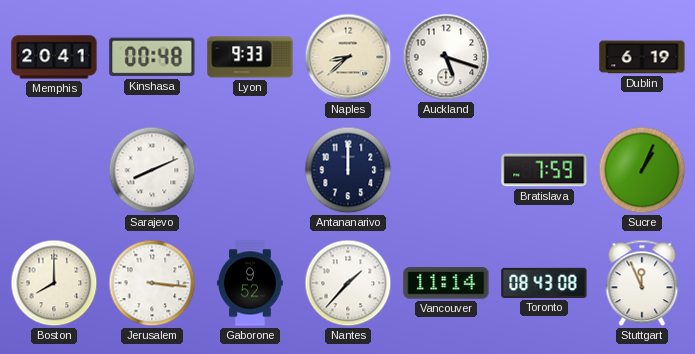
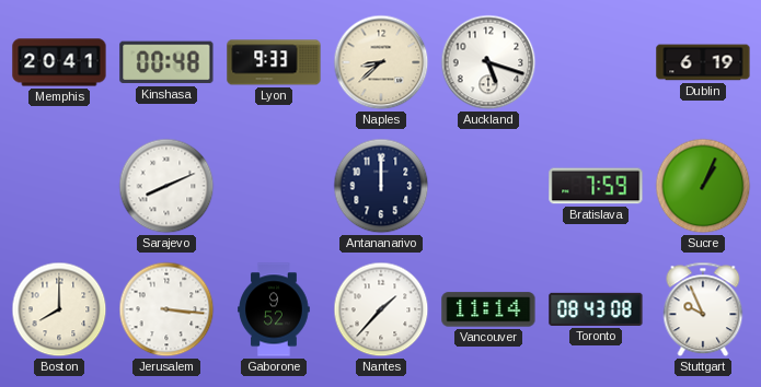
Stuttgart: 11:56 -> 9:56 (703, 309)
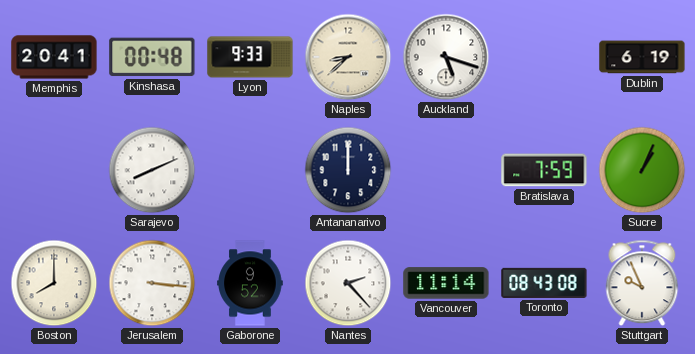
Nantes: 1:37 -> 2:23 (348, 283)
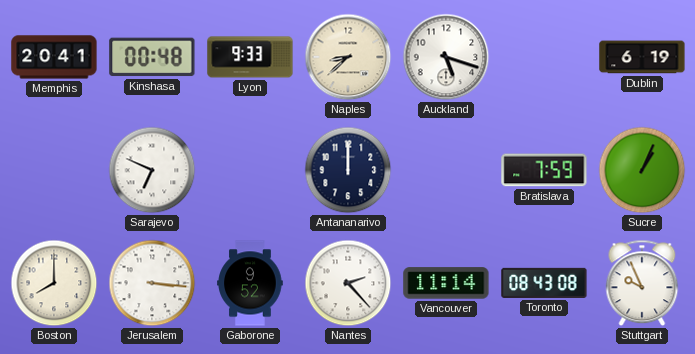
Sarajevo: 8:11 -> 6:49 (152, 170)
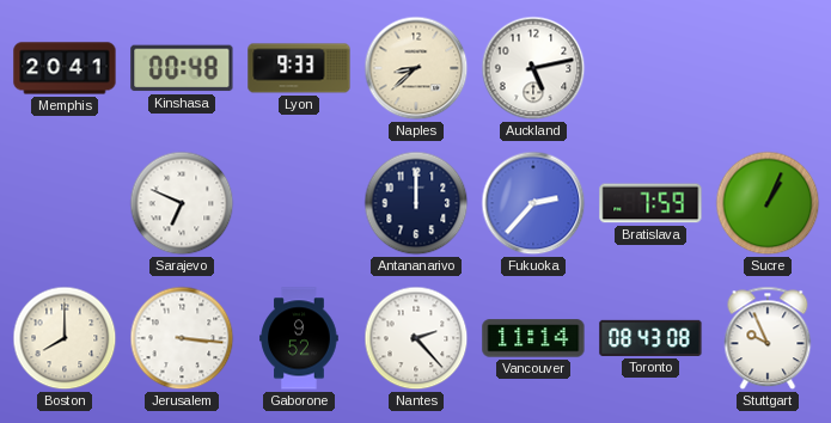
Auckland: 5:18 -> 5:13 (533, 68)
Dublin: 6:19 -> none (642, 57)
Fukuoka: none -> 2:37 (533, 203)
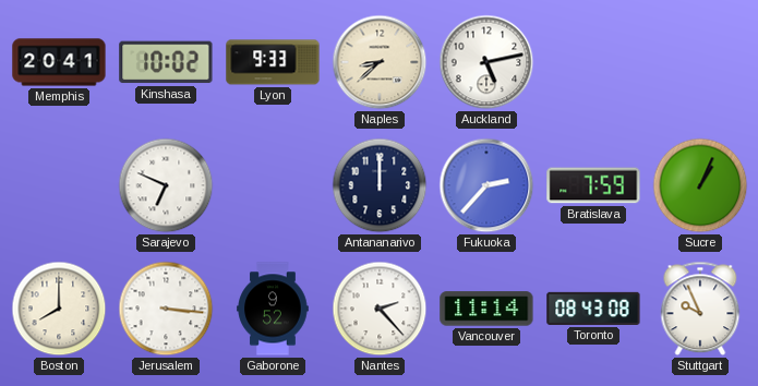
Kinshasa: 00:48 -> 10:02 (166, 62)
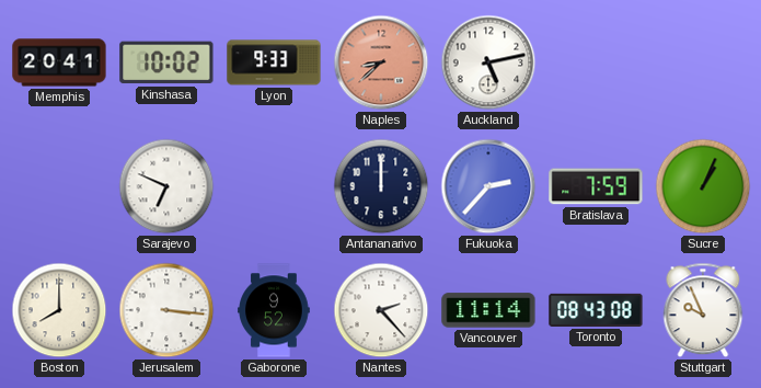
Naples dial: cream -> salmon (381, 62)
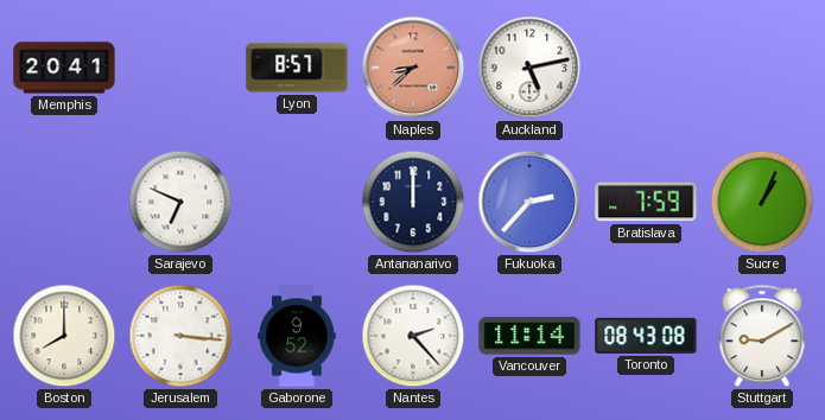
Kinshasa: 10:02 -> none (166, 62)
Lyon: 9:33 -> 8:57 (297, 68)
Stuttgart: 9:56 -> 9:10 (762, 336)
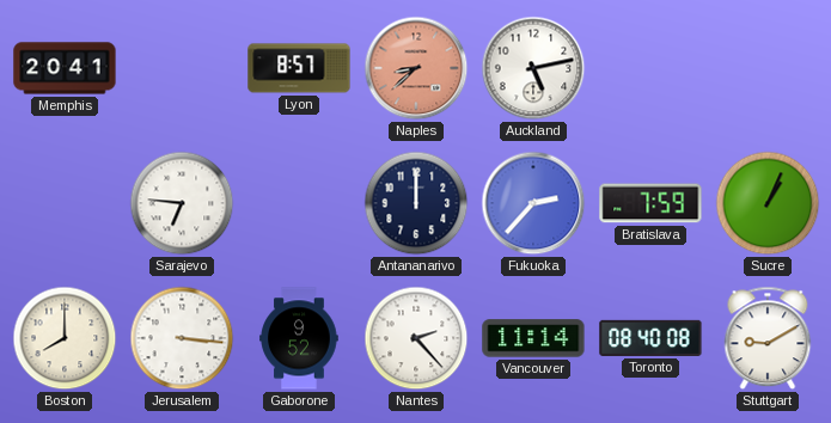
Sarajevo: 6:49 -> 6:46 (182, 203)
Toronto: 08:43 -> 08:40 (650, 338)
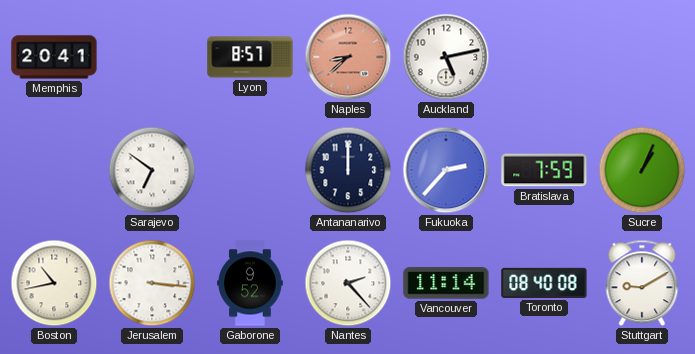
Sarajevo: 6:46 -> 6:51 (152, 170)
Boston: 8:00 -> 10:43 (54, 283)
